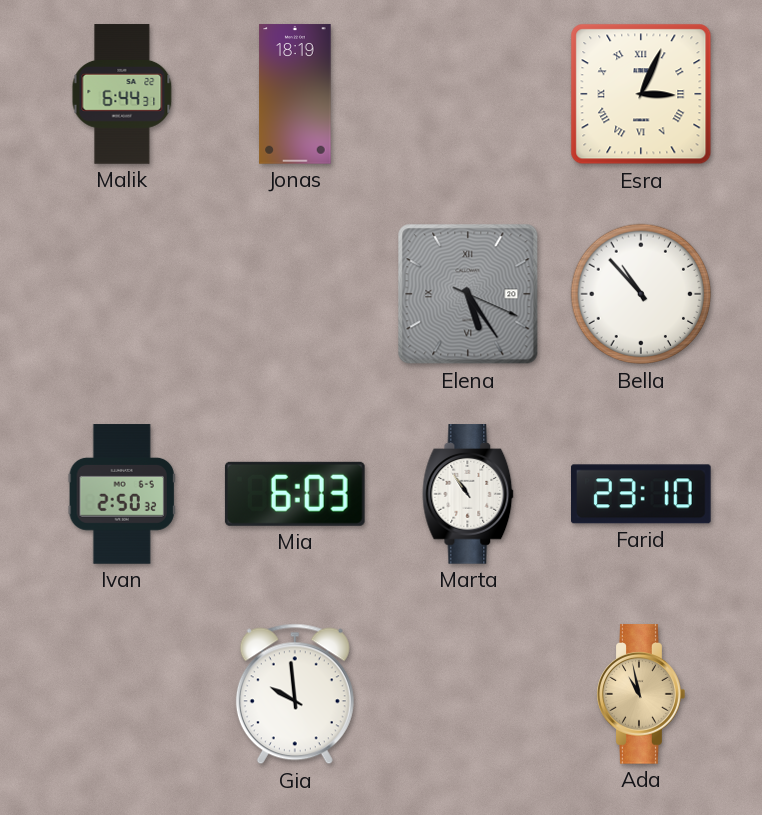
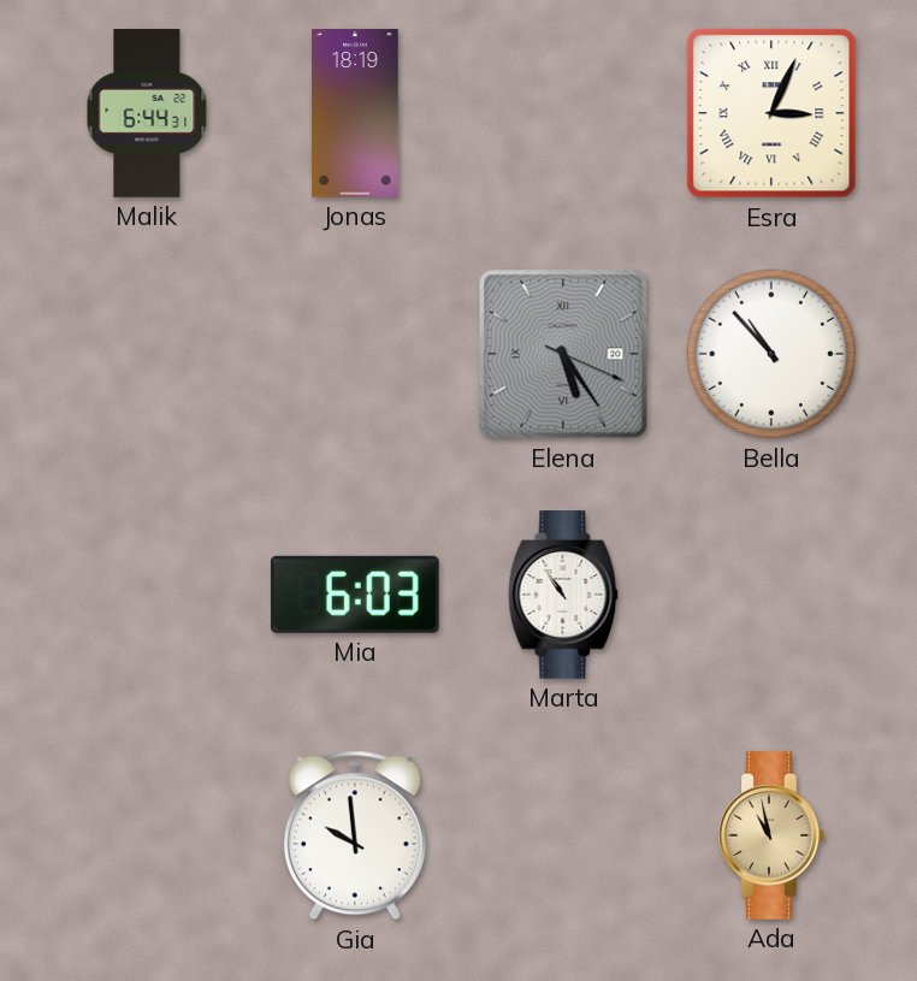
Ivan: 2:50 -> none (122, 494)
Farid: 23:10 -> none (642, 494)
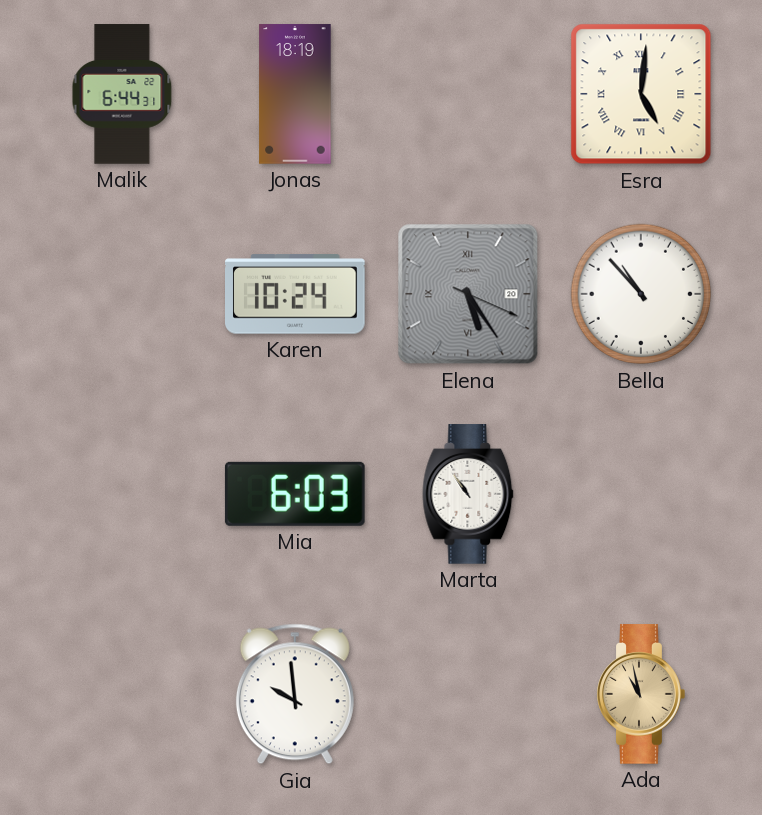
Esra: 3:04 -> 5:01 (641, 94)
Karen: none -> 10:24 (296, 294)
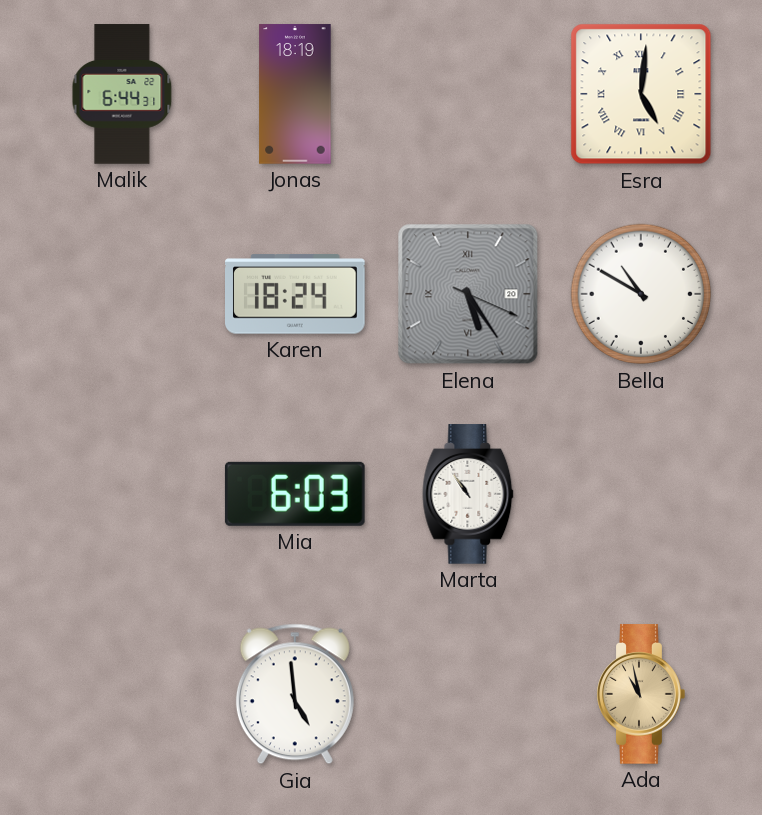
Karen: 10:24 -> 18:24 (296, 294)
Bella: 10:53 -> 10:50 (641, 294)
Gia: 9:59 -> 4:59 (295, 694)
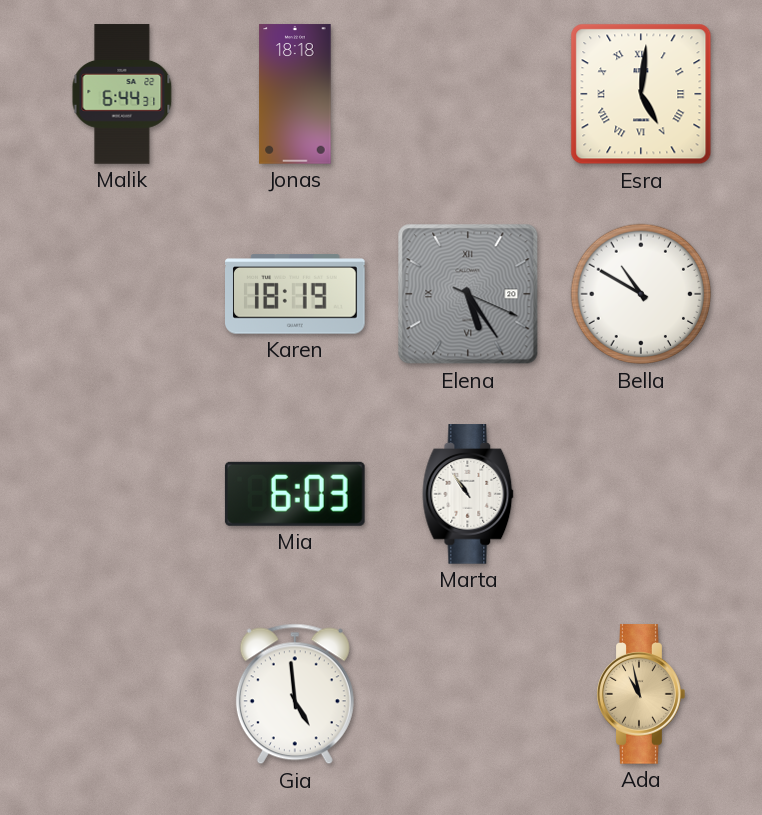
Jonas: 18:19 -> 18:18 (295, 94)
Karen: 18:24 -> 18:19 (296, 294)
